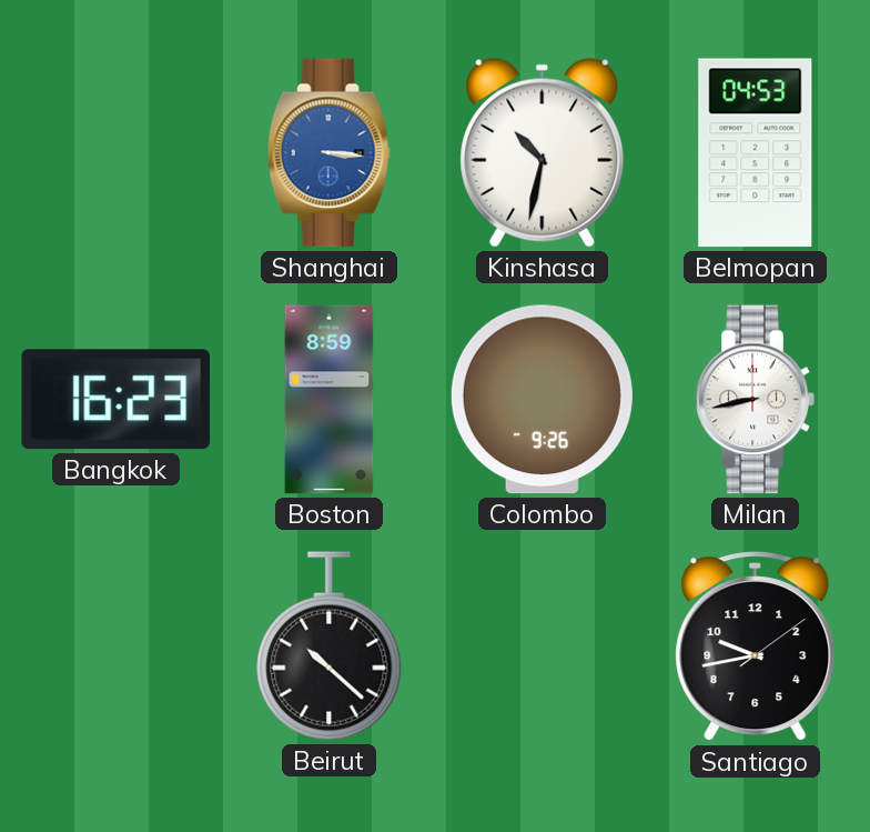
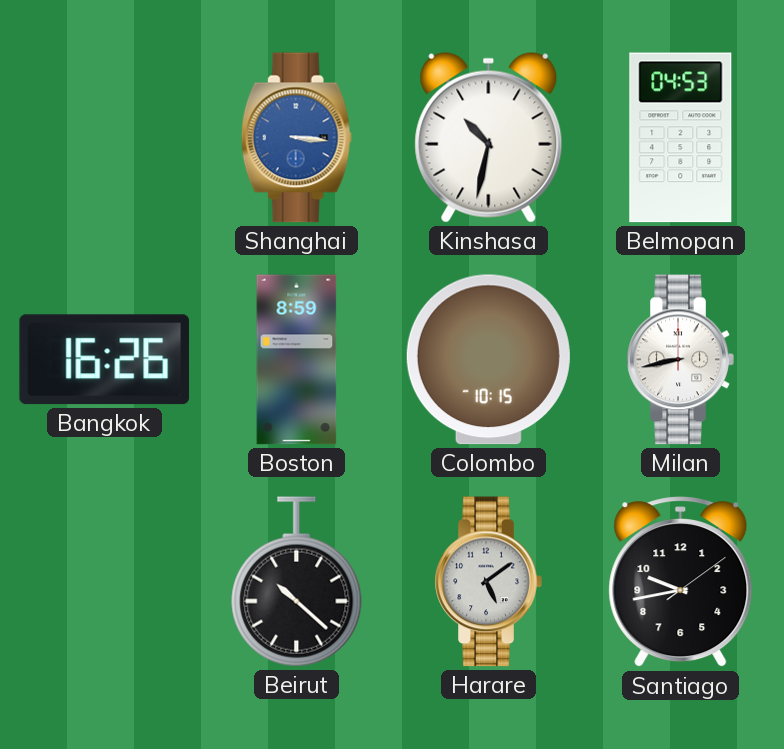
Bangkok: 16:23 -> 16:26 (104, 360)
Colombo: 9:26 -> 10:15 (488, 360)
Harare: none -> 5:09 (488, 582)
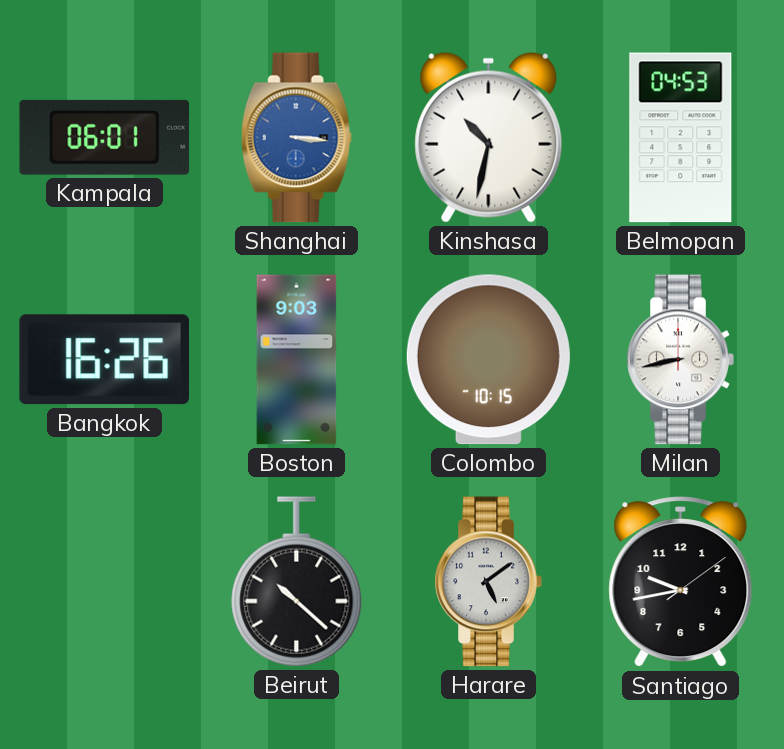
Kampala: none -> 06:01 (105, 137)
Boston: 8:59 -> 9:03 (297, 360)
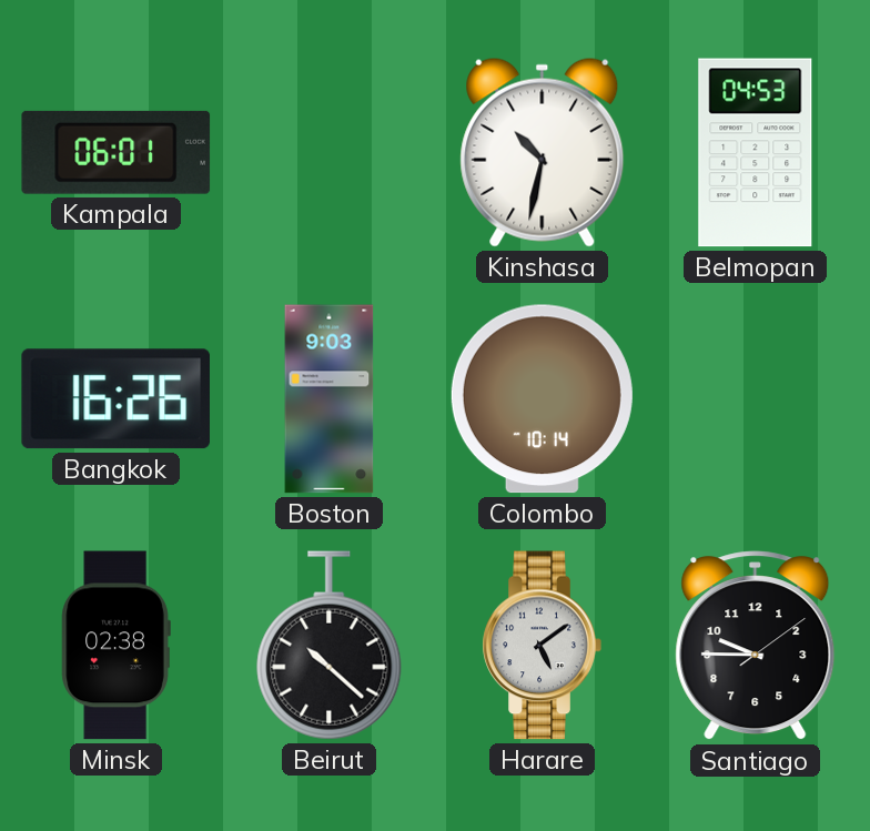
Shanghai: 3:16 -> none (296, 138)
Colombo: 10:15 -> 10:14 (542, 399)
Milan: 8:43 -> none (680, 360)
Minsk: none -> 02:38 (115, 646)
Santiago: 9:43 -> 9:45 (756, 646)
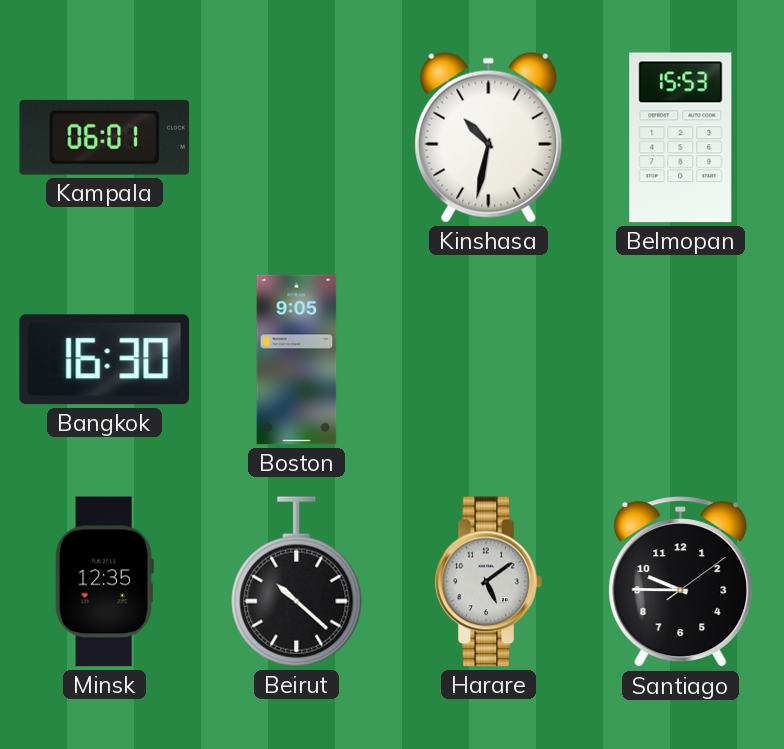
Belmopan: 04:53 -> 15:53 (681, 138)
Bangkok: 16:26 -> 16:30 (104, 360)
Boston: 9:03 -> 9:05 (297, 360)
Colombo: 10:14 -> none (542, 399)
Minsk: 02:38 -> 12:35 (104, 582)
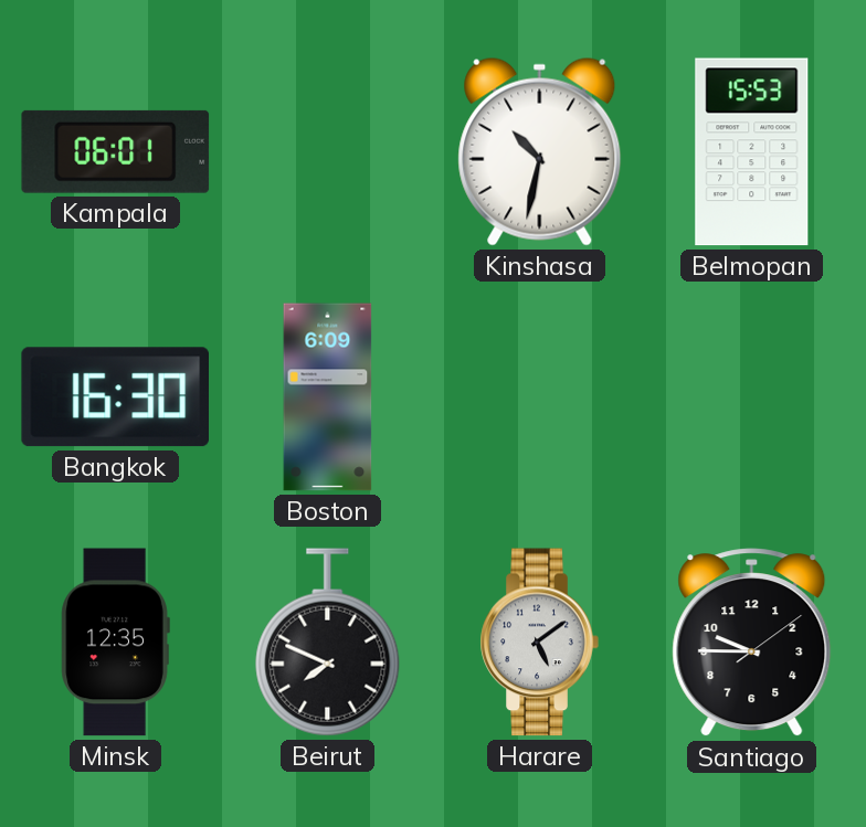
Boston: 9:05 -> 6:09 (328, 397)
Beirut: 10:22 -> 7:49 (328, 643)
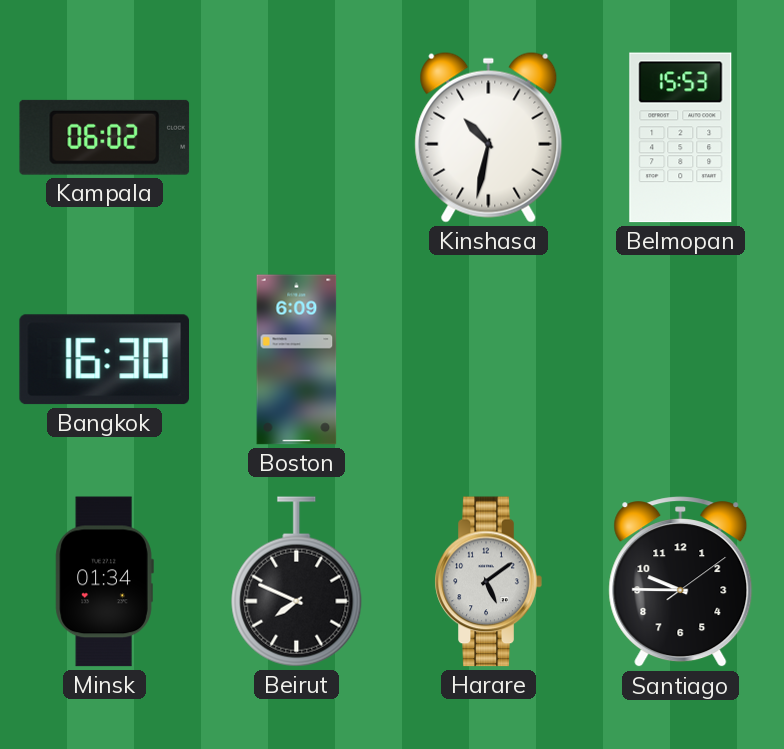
Kampala: 06:01 -> 06:02 (105, 137)
Minsk: 12:35 -> 01:34 (104, 582)
